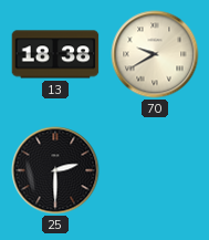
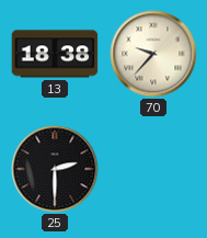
70: 9:40 -> 9:37 (153, 54)
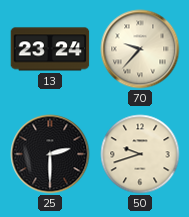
13: 18:38 -> 23:24 (50, 49)
50: none -> 9:42 (140, 154)
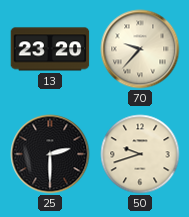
13: 23:24 -> 23:20 (50, 49)
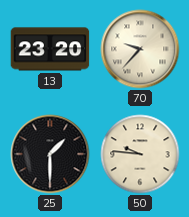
25: 2:30 -> 1:30 (50, 154)
50: 9:42 -> 9:46 (140, 154)
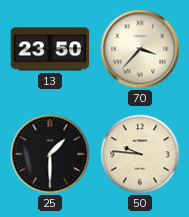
13: 23:20 -> 23:50 (50, 49)
70: 9:37 -> 3:37 (140, 49)
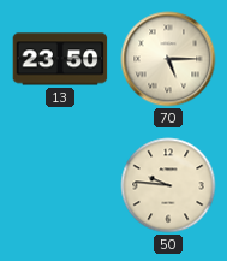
70: 3:37 -> 5:15 (168, 59)
25: 1:30 -> none (50, 154)
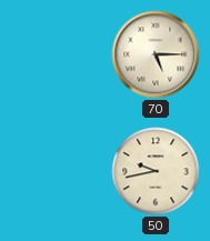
13: 23:50 -> none (60, 59)
50: 9:46 -> 9:43 (156, 171)
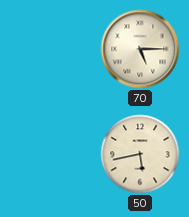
50: 9:43 -> 5:43 (140, 154)
